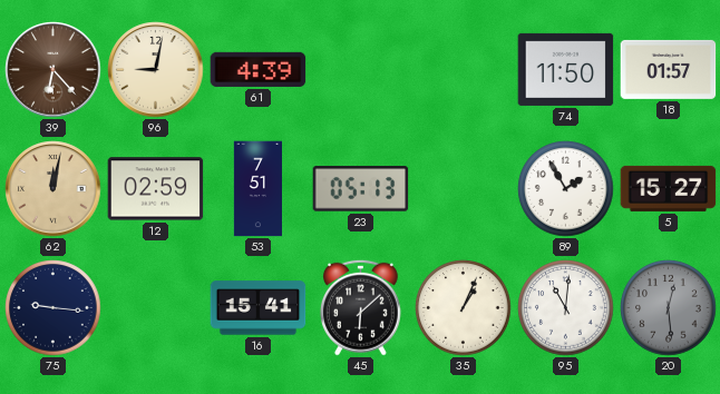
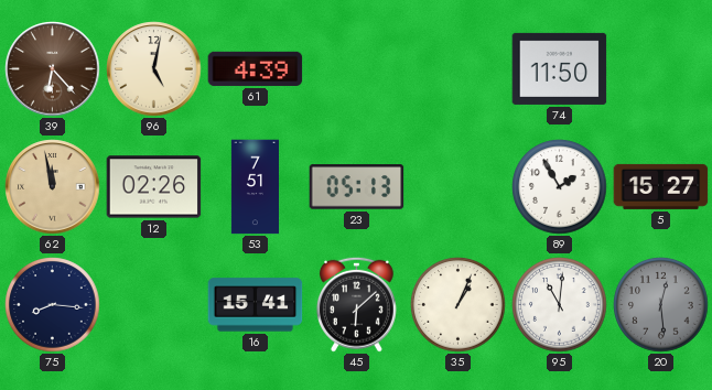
96: 9:02 -> 5:02 (154, 69)
18: 01:57 -> none (669, 69)
62: 12:02 -> 11:58 (53, 187)
12: 02:59 -> 02:26 (154, 187)
75: 9:16 -> 8:16 (53, 305)
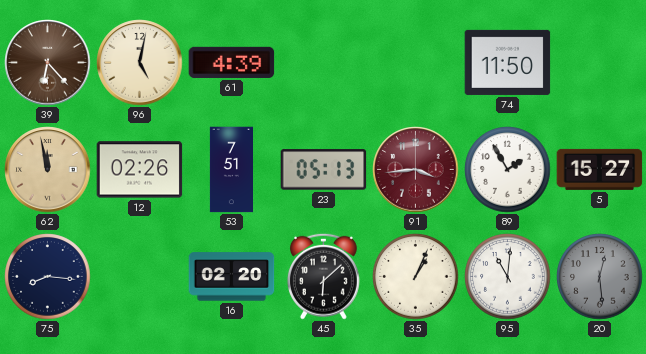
91: none -> 3:44 (416, 170)
16: 15:41 -> 02:20 (232, 277)
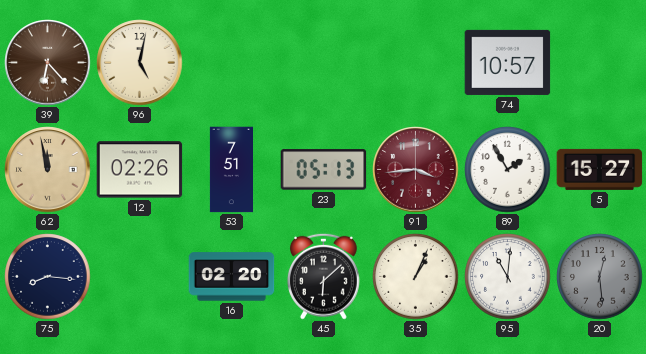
61: 4:39 -> none (232, 62)
74: 11:50 -> 10:57 (508, 62)
